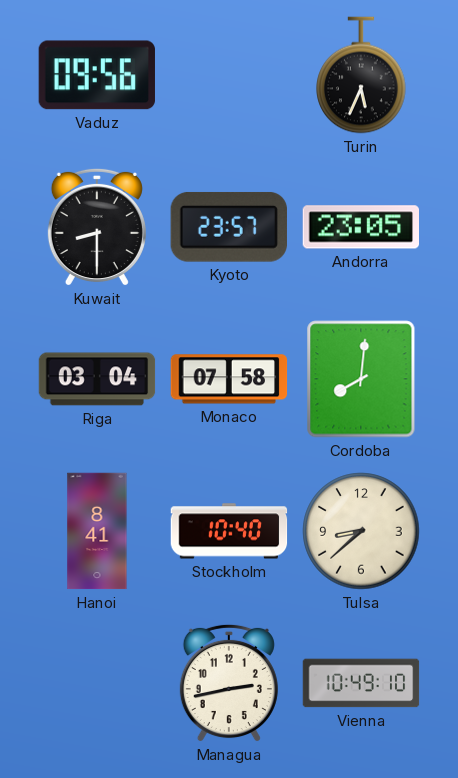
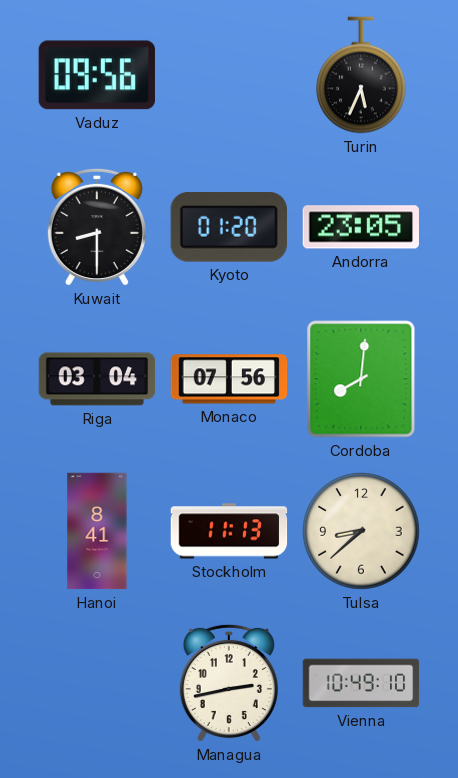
Kyoto: 23:57 -> 01:20 (229, 227)
Monaco: 07:58 -> 07:56 (229, 379)
Stockholm: 10:40 -> 11:13 (229, 531)
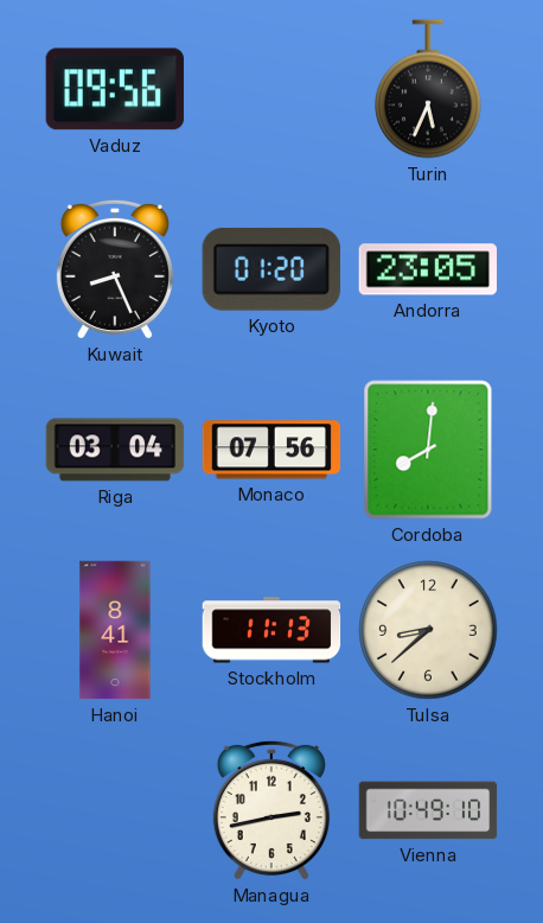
Kuwait: 8:30 -> 8:26 (115, 269)
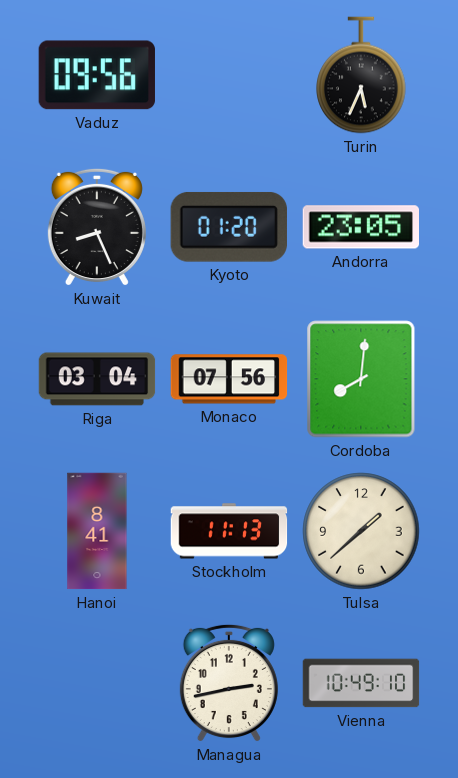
Tulsa: 8:38 -> 1:38 (361, 531)
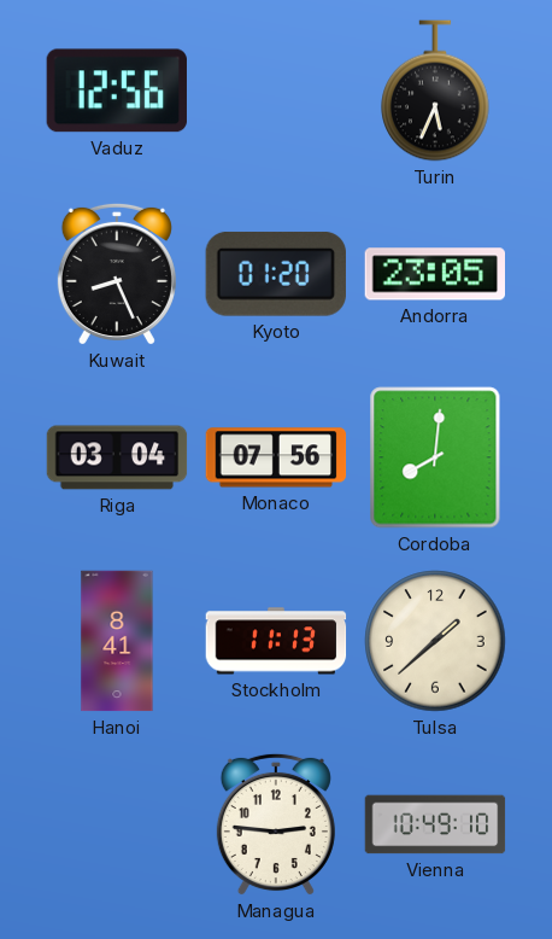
Vaduz: 09:56 -> 12:56 (116, 91)
Managua: 2:43 -> 2:46 (276, 824)
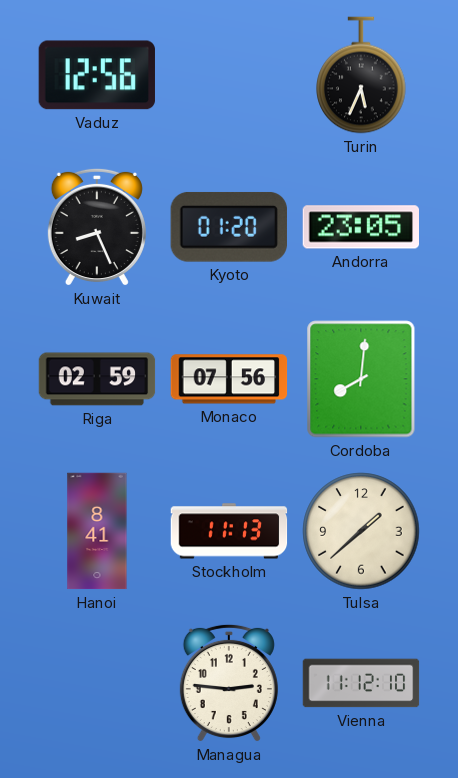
Riga: 03:04 -> 02:59 (97, 379)
Vienna: 10:49 -> 11:12 (361, 683)
